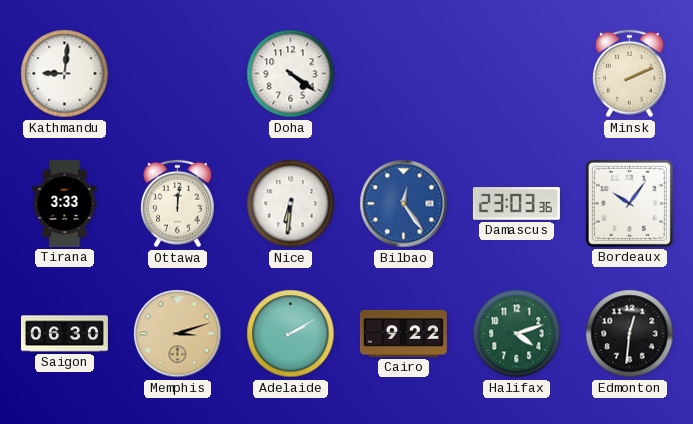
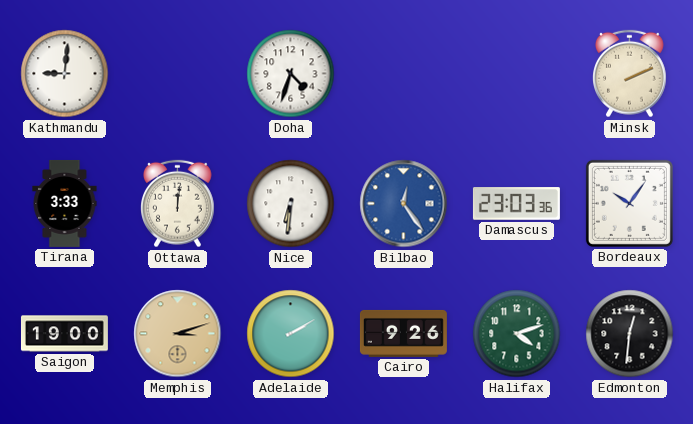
Doha: 4:21 -> 4:33 (291, 74)
Saigon: 06:30 -> 19:00 (64, 334)
Cairo: 9:22 -> 9:26 (403, 333)
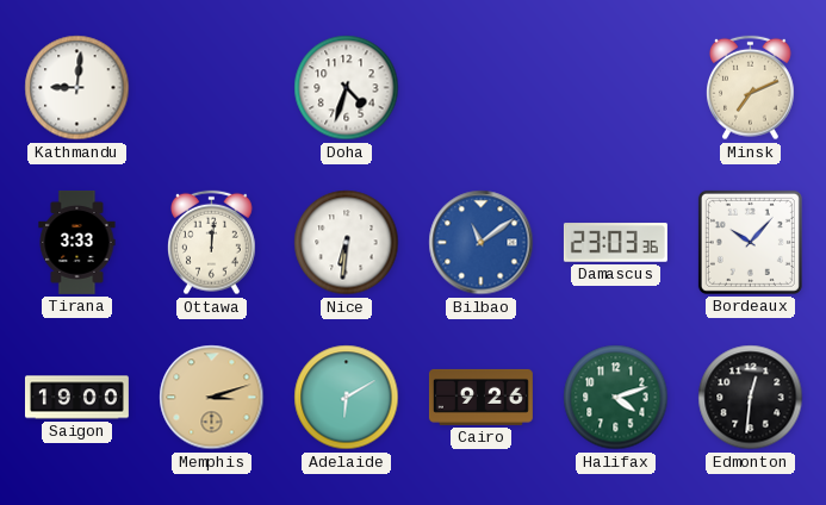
Minsk: 2:11 -> 7:11 (751, 88)
Bilbao: 12:24 -> 11:09 (482, 243)
Bordeaux: 10:06 -> 10:07 (750, 242)
Adelaide: 2:10 -> 6:10 (347, 398)
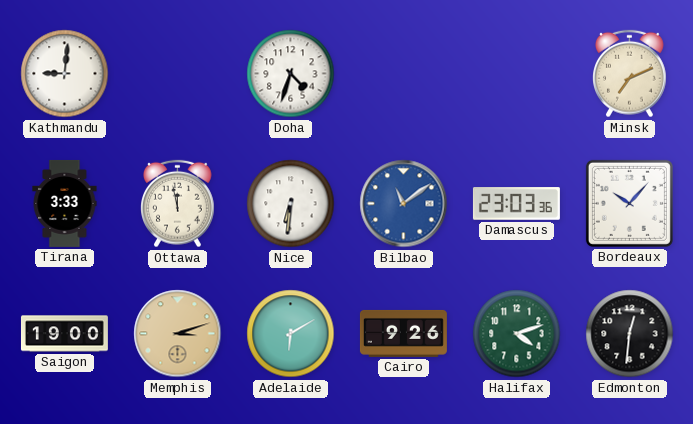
Ottawa: 12:01 -> 11:58 (178, 204)
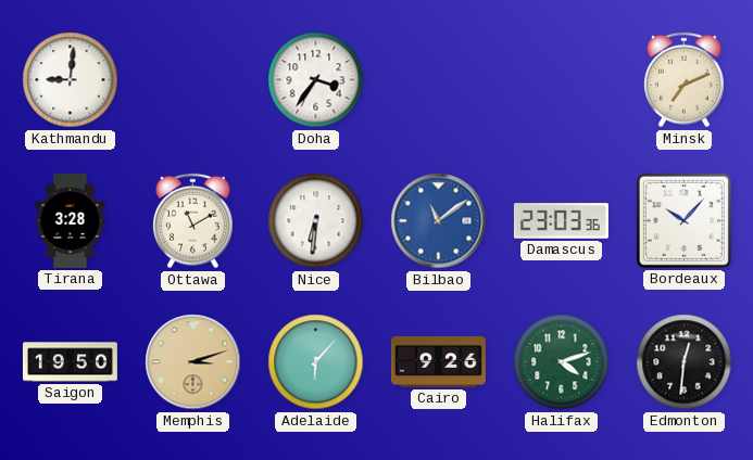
Doha: 4:33 -> 3:36 (316, 80)
Tirana: 3:33 -> 3:28 (71, 220)
Ottawa: 11:58 -> 11:10 (193, 221)
Saigon: 19:00 -> 19:50 (70, 362)
Adelaide: 6:10 -> 6:07 (316, 362)
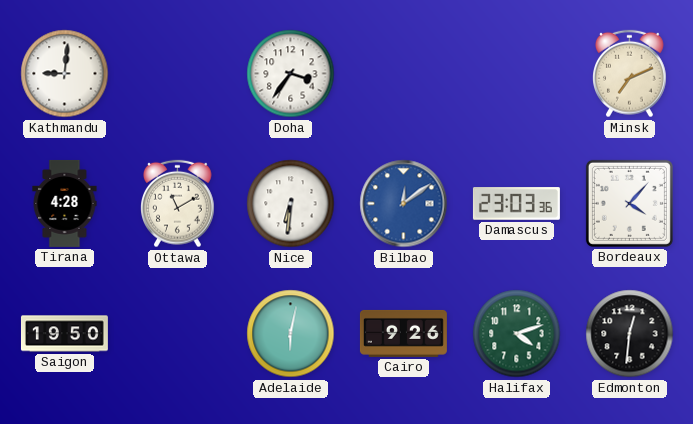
Tirana: 3:28 -> 4:28 (65, 203)
Bilbao: 11:09 -> 12:09 (404, 204)
Bordeaux: 10:07 -> 4:07 (629, 203)
Memphis: 3:12 -> none (193, 362)
Adelaide: 6:07 -> 6:02 (291, 334)
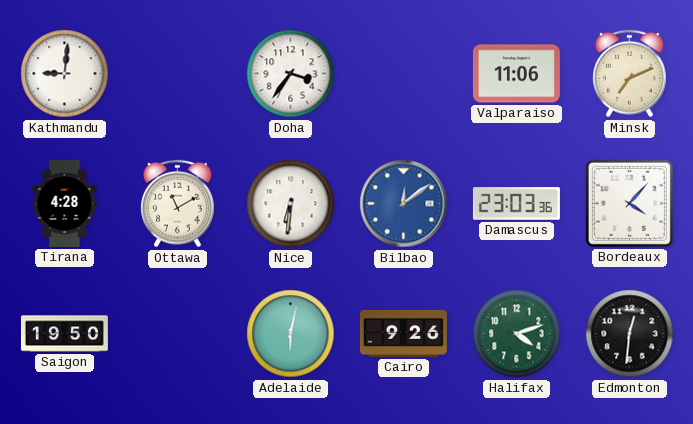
Valparaiso: none -> 11:06 (516, 74)
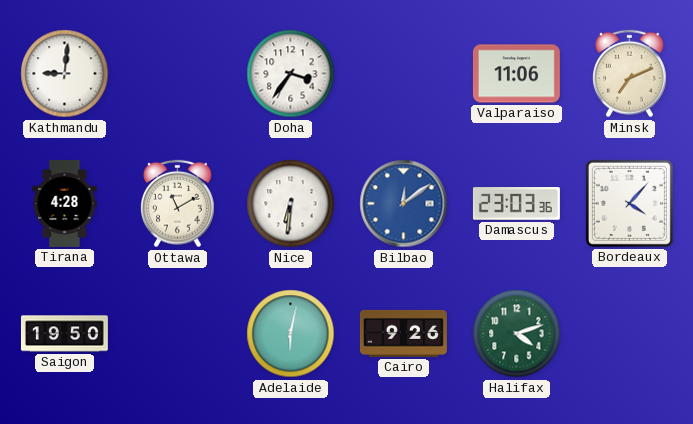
Edmonton: 12:31 -> none (630, 334)
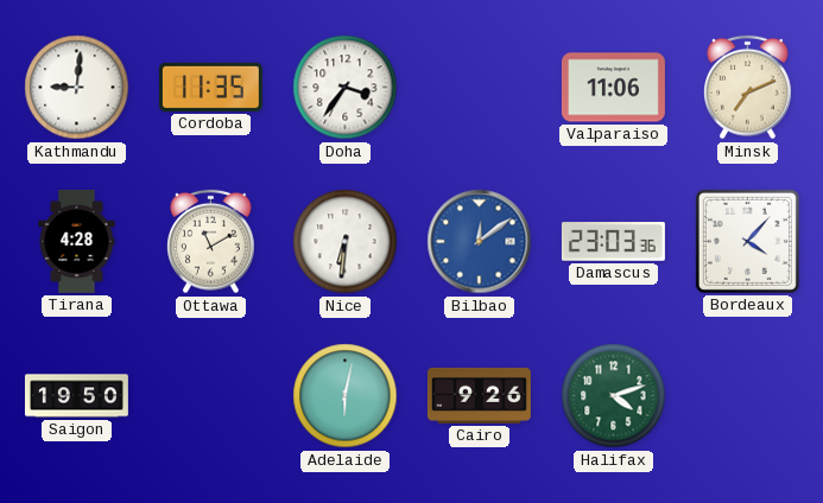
Cordoba: none -> 11:35 (210, 87)
